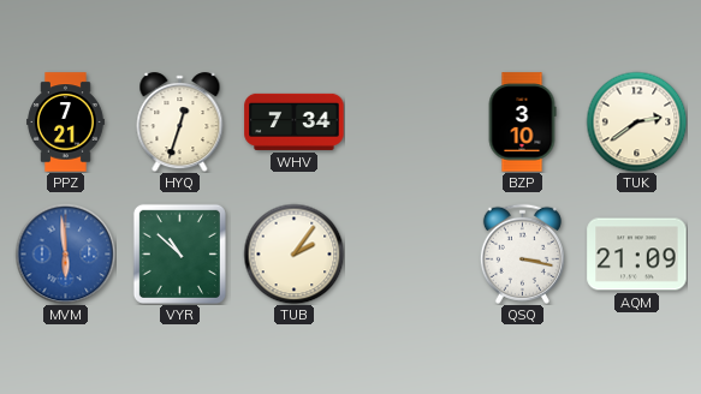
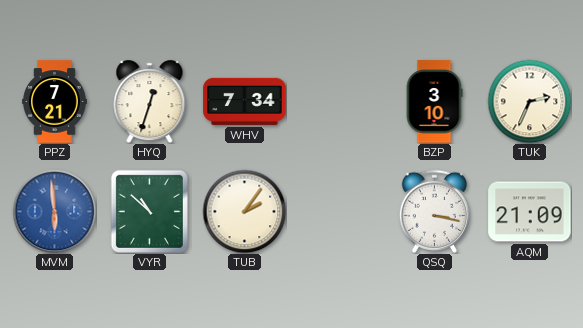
TUK: 2:39 -> 2:34 (529, 101)
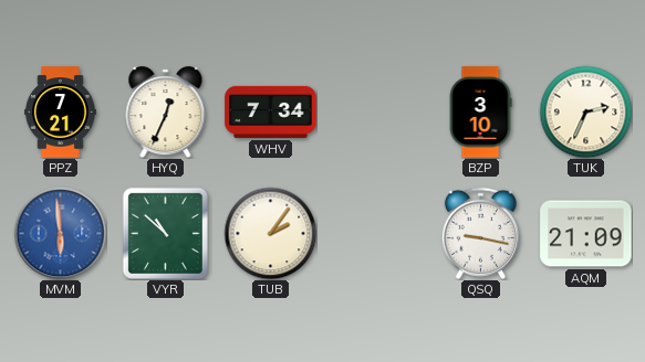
HYQ: 12:33 -> 12:34 (166, 113)
QSQ: 3:17 -> 9:17 (480, 233)
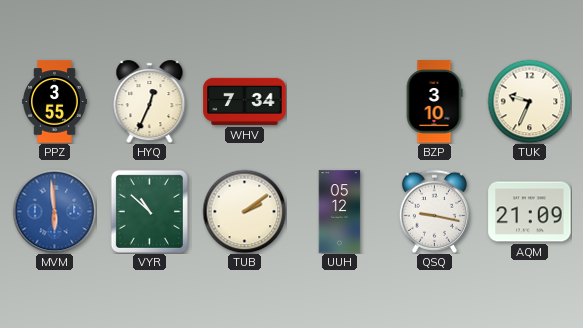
PPZ: 7:21 -> 3:55 (55, 102)
TUK: 2:34 -> 9:34 (529, 101)
TUB: 2:06 -> 2:09 (244, 211)
UUH: none -> 05:12 (340, 212)
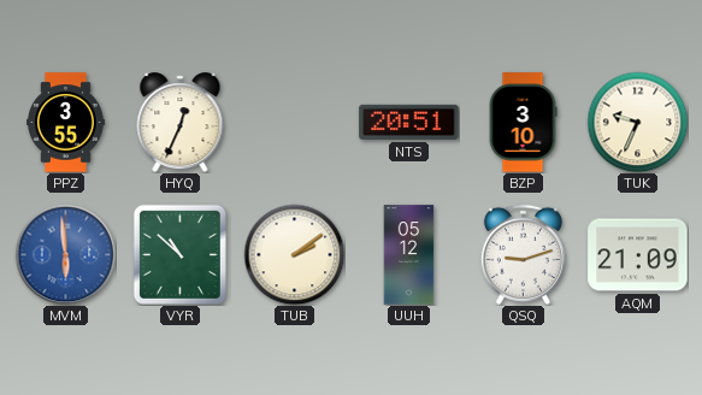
WHV: 7:34 -> none (245, 101)
NTS: none -> 20:51 (409, 122)
QSQ: 9:17 -> 9:12 (523, 254)
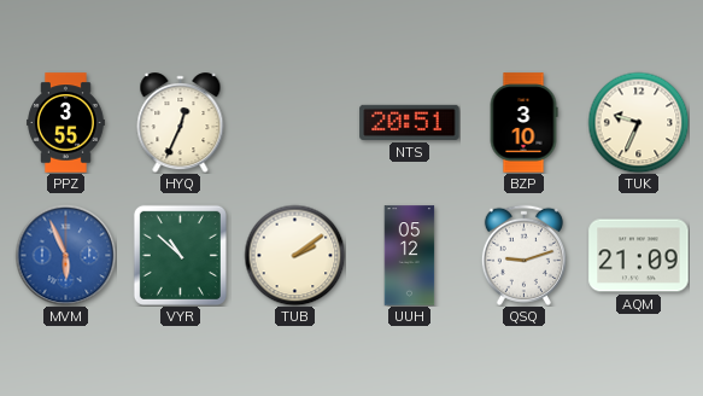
MVM: 5:59 -> 5:56 (65, 255)
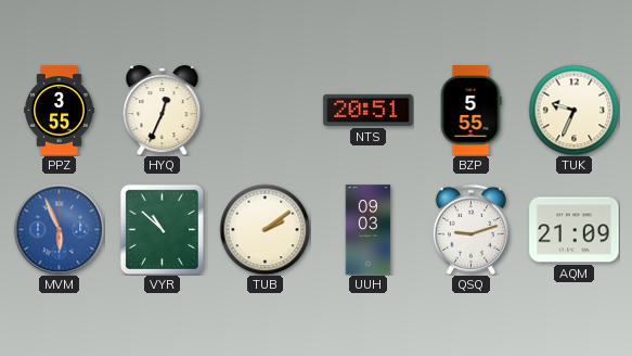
BZP: 3:10 -> 5:55 (470, 111)
UUH: 05:12 -> 09:03 (369, 230)
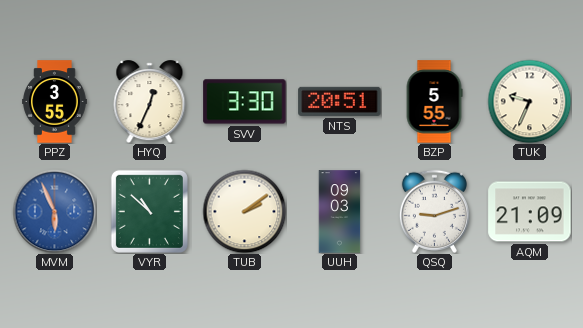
SVV: none -> 3:30 (245, 102)
